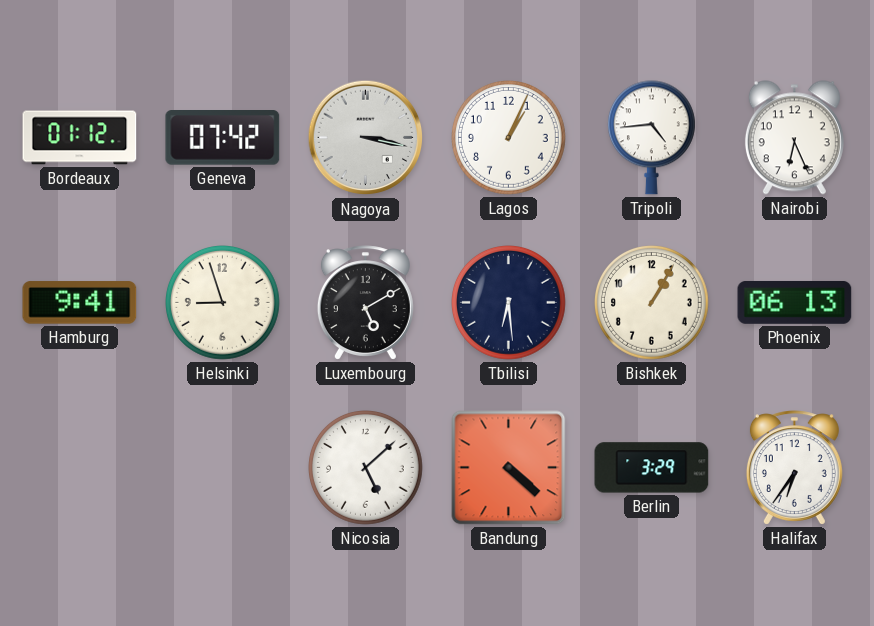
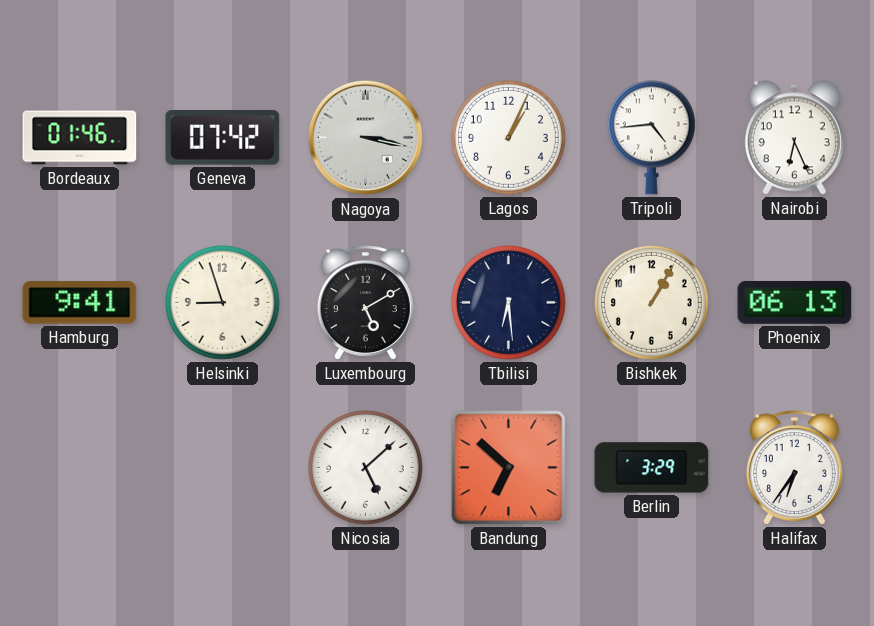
Bordeaux: 01:12 -> 01:46 (80, 138)
Bandung: 4:22 -> 6:52 (509, 468)
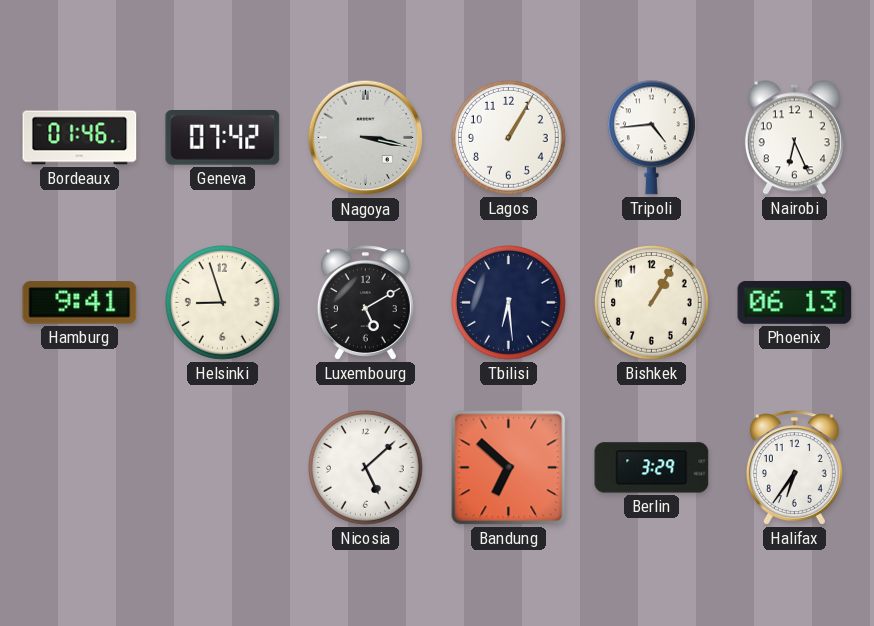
Lagos: 1:04 -> 1:05 (509, 138)
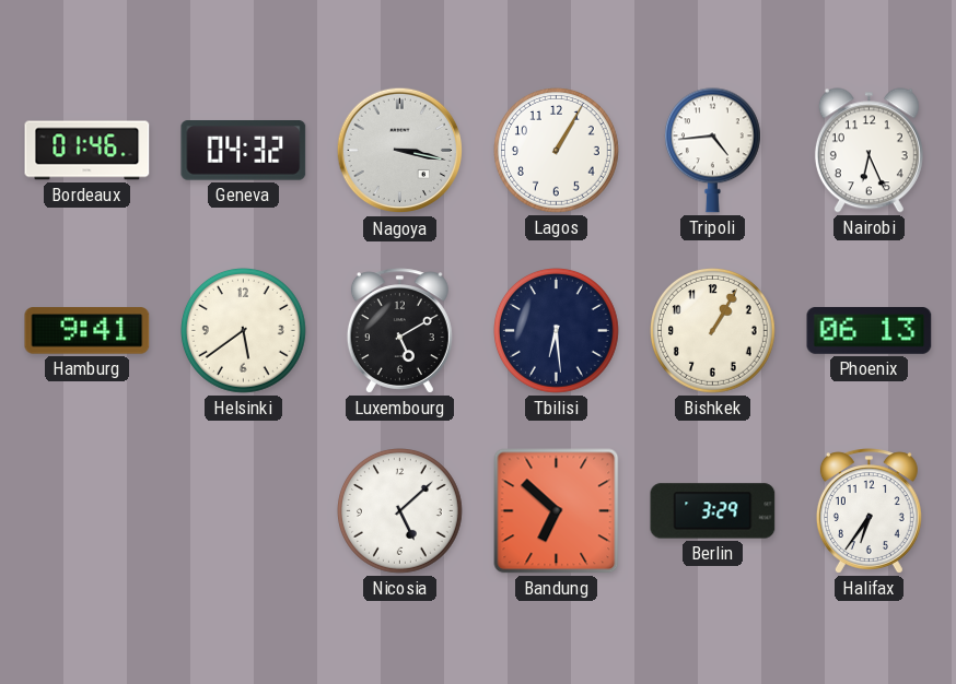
Geneva: 07:42 -> 04:32 (244, 151)
Helsinki: 8:57 -> 5:39 (244, 331)
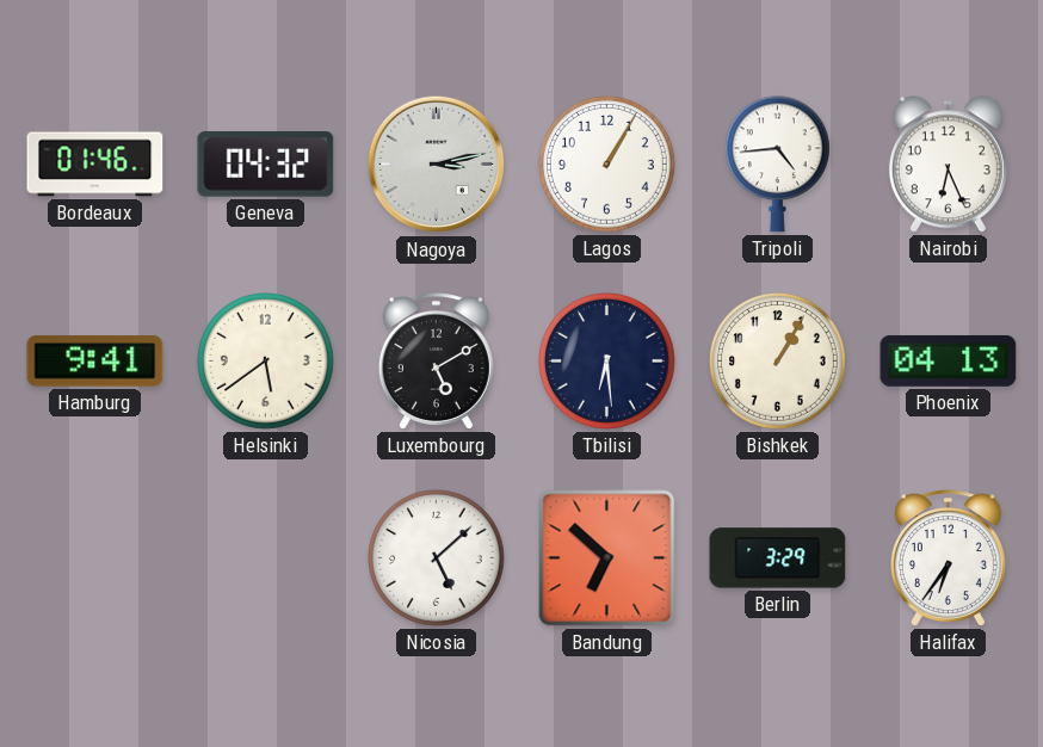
Nagoya: 3:17 -> 3:13 (437, 165)
Phoenix: 06:13 -> 04:13 (949, 360)
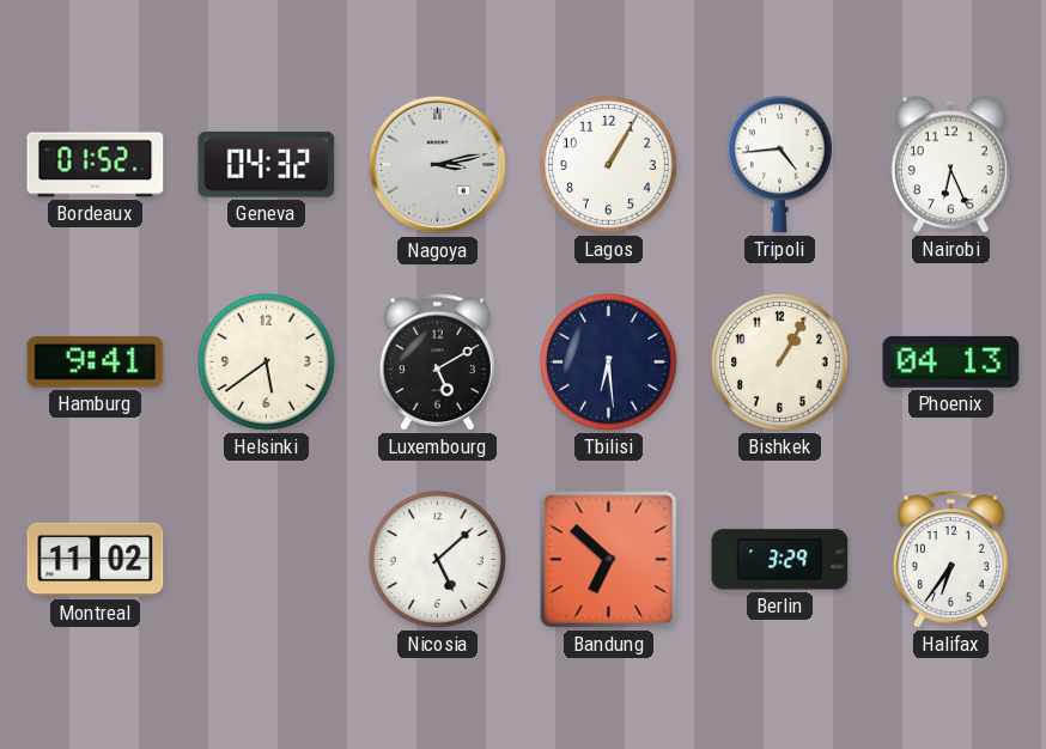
Bordeaux: 01:46 -> 01:52 (96, 165)
Montreal: none -> 11:02 (96, 560)
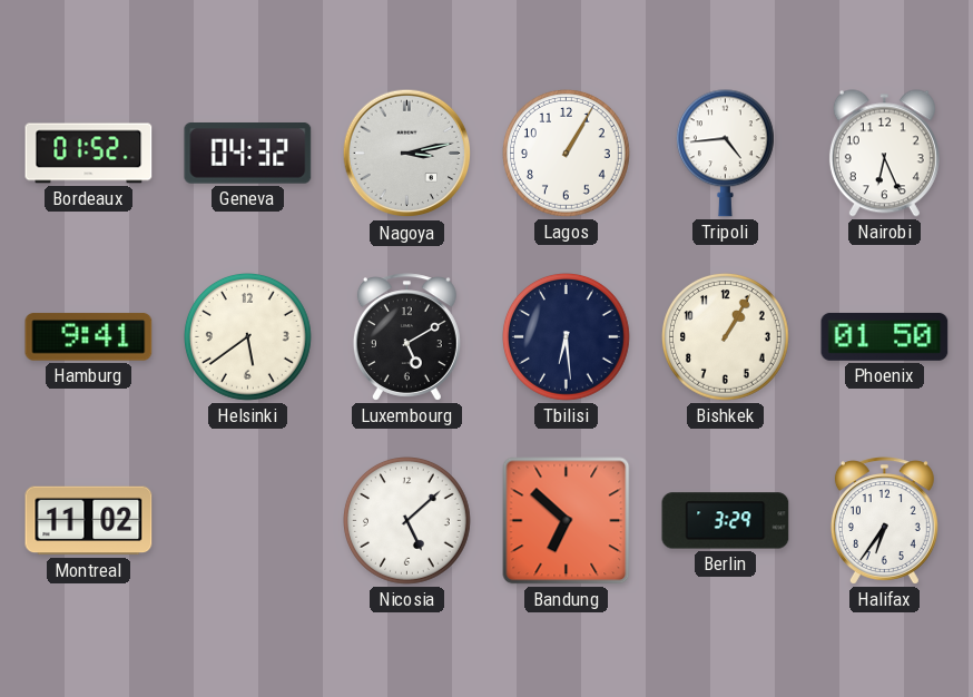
Phoenix: 04:13 -> 01:50 (885, 336)
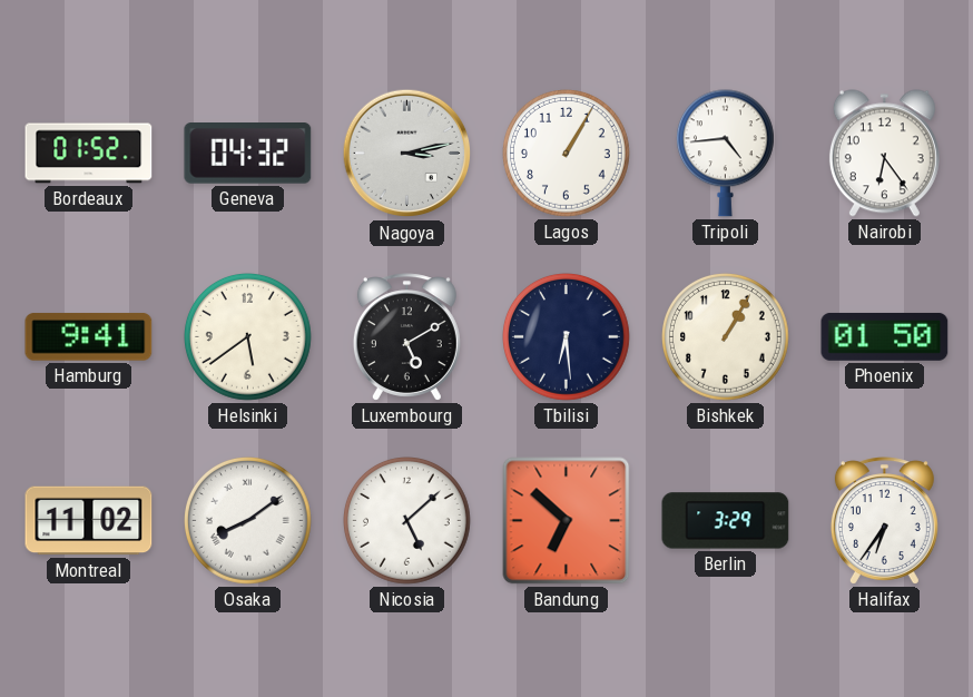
Nairobi: 6:26 -> 6:24 (884, 154)
Osaka: none -> 8:09 (248, 521)
